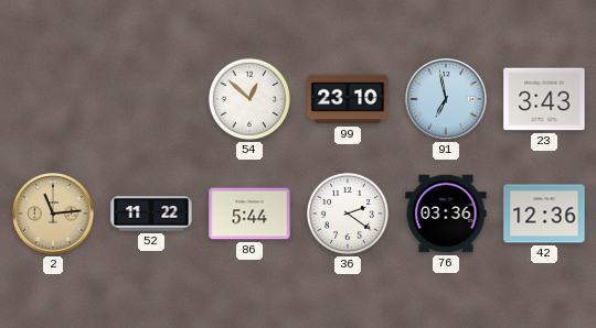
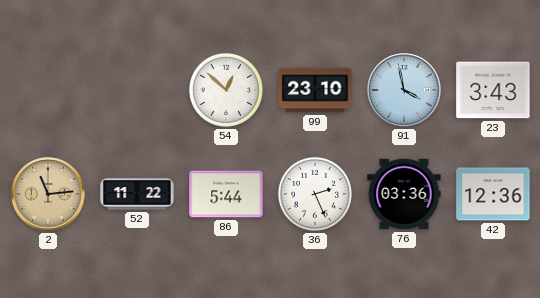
91: 6:58 -> 3:58 (404, 90)
36: 2:21 -> 2:26 (315, 194)
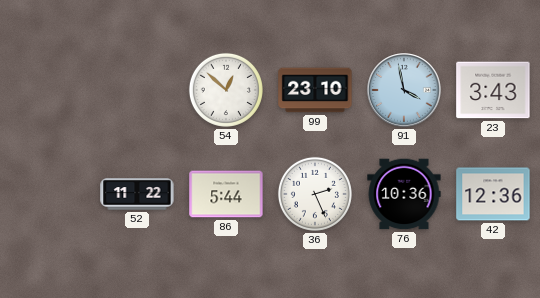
2: 11:14 -> none (48, 194)
76: 03:36 -> 10:36 (404, 194)
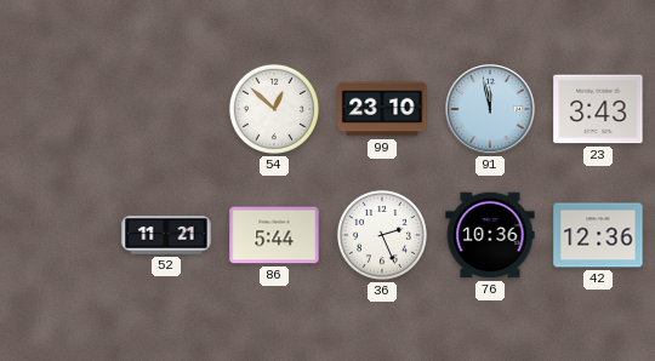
91: 3:58 -> 11:58 (490, 109)
52: 11:22 -> 11:21 (166, 235)
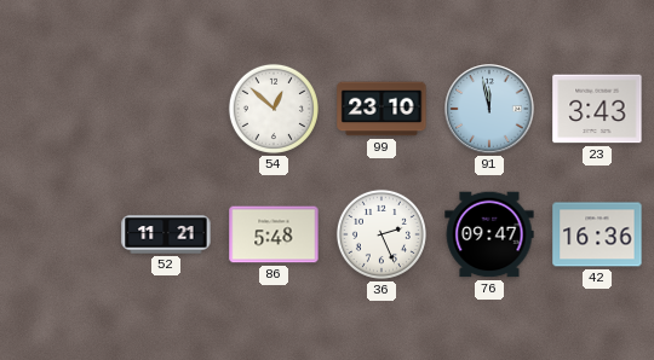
86: 5:44 -> 5:48 (274, 234)
76: 10:36 -> 09:47 (489, 234)
42: 12:36 -> 16:36 (597, 234)
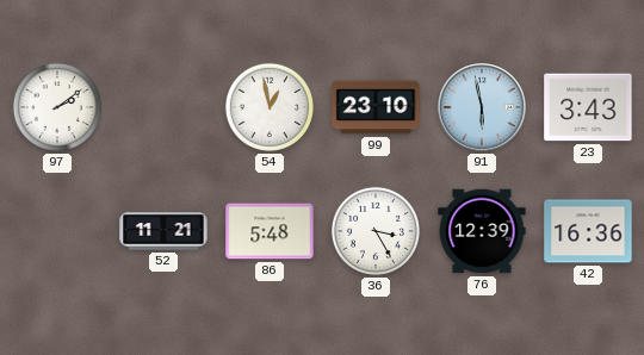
97: none -> 2:09 (57, 107)
54: 12:52 -> 12:58 (270, 107)
91: 11:58 -> 5:58 (482, 107)
36: 2:26 -> 3:25 (376, 231)
76: 09:47 -> 12:39 (482, 231)
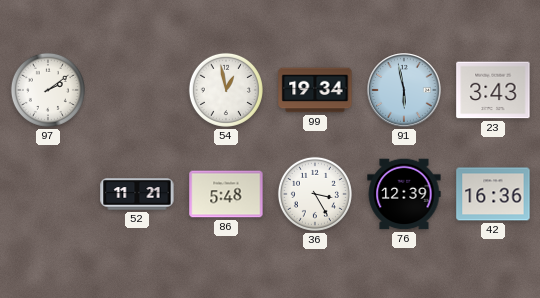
99: 23:10 -> 19:34 (315, 90)
